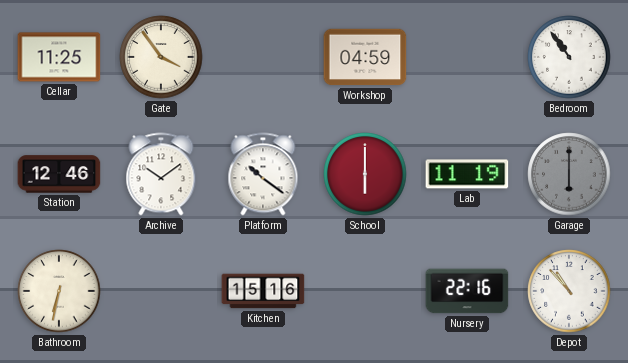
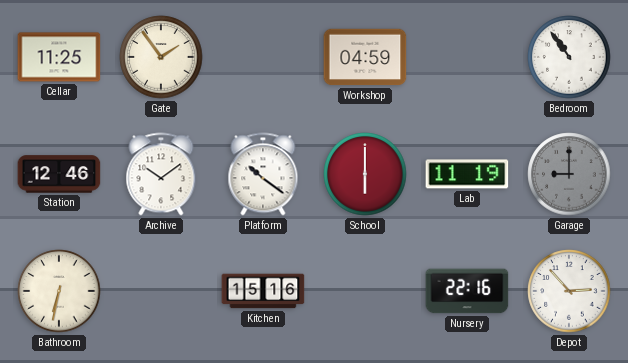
Gate: 3:54 -> 1:54 (161, 57)
Garage: 6:00 -> 9:00 (569, 174)
Depot: 10:53 -> 2:53 (569, 291)
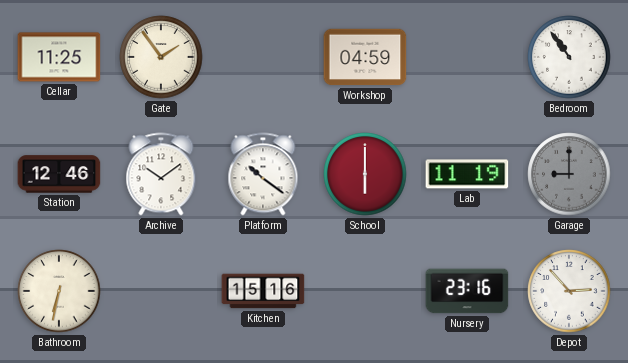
Nursery: 22:16 -> 23:16 (467, 291)
